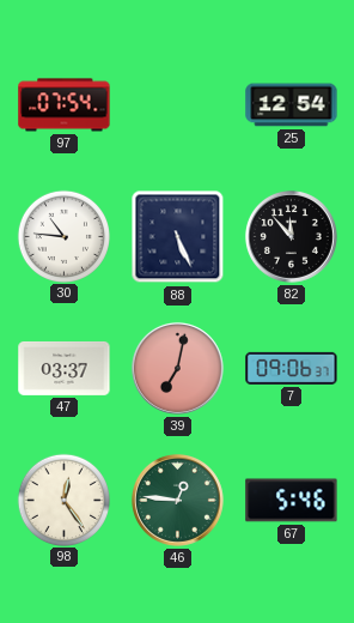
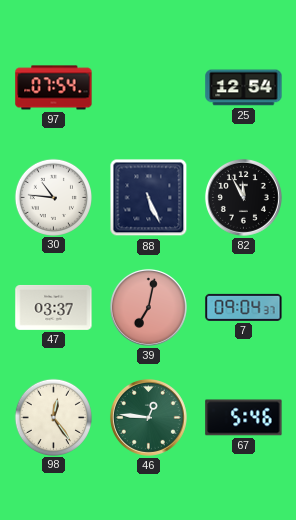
82: 11:53 -> 11:55 (243, 197)
7: 09:06 -> 09:04 (244, 307)
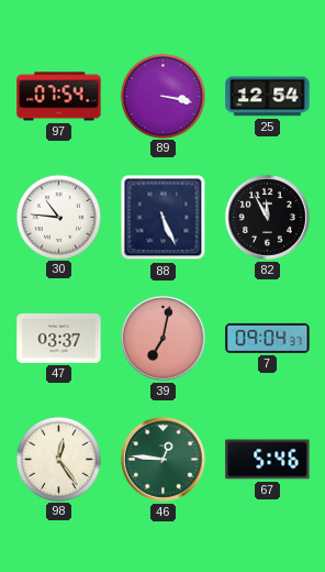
89: none -> 3:17 (162, 96)
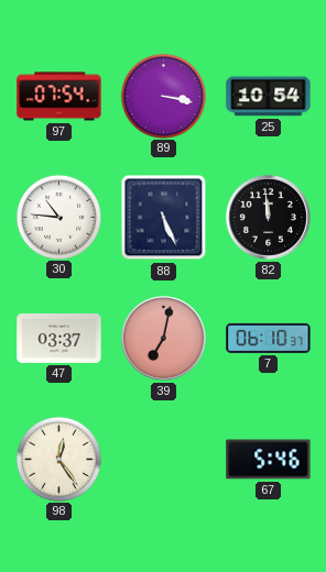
25: 12:54 -> 10:54 (269, 97)
82: 11:55 -> 11:59 (268, 217)
7: 09:04 -> 06:10 (269, 338)
46: 12:46 -> none (162, 459)
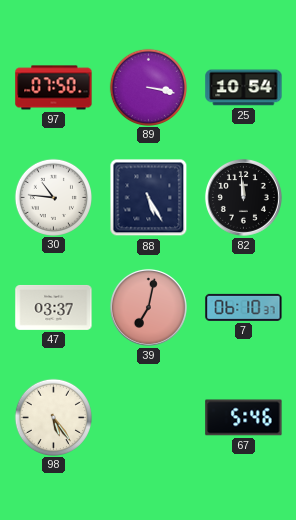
97: 07:54 -> 07:50 (54, 88)
88: 5:26 -> 5:25 (149, 198)
98: 12:24 -> 5:24 (53, 417)
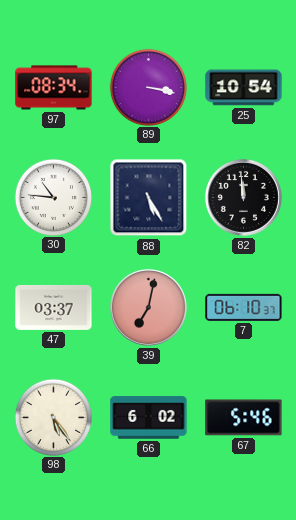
97: 07:50 -> 08:34 (54, 88)
66: none -> 6:02 (149, 418)
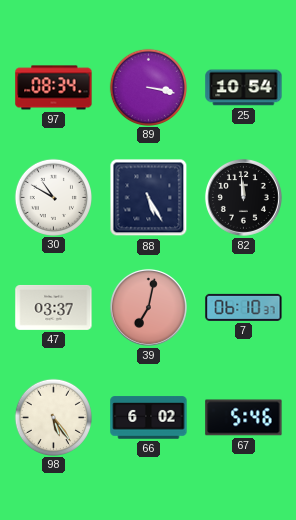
30: 10:46 -> 10:50 (53, 197)
